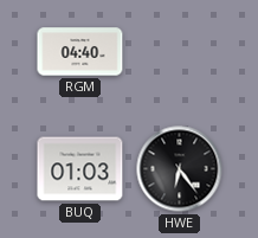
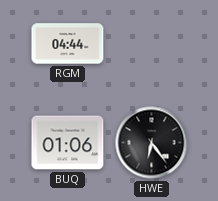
RGM: 04:40 -> 04:44 (68, 44)
BUQ: 01:03 -> 01:06 (68, 143)
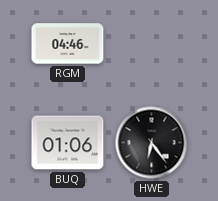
RGM: 04:44 -> 04:46 (68, 44)
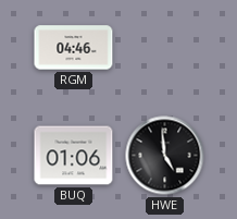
HWE: 6:24 -> 4:59 (165, 156)
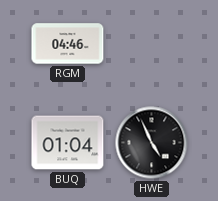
BUQ: 01:06 -> 01:04 (68, 143)
HWE: 4:59 -> 4:56 (152, 143)
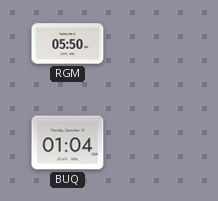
RGM: 04:46 -> 05:50 (68, 44)
HWE: 4:56 -> none (152, 143)
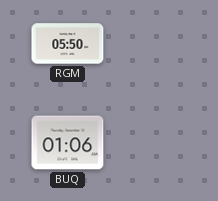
BUQ: 01:04 -> 01:06 (68, 143)
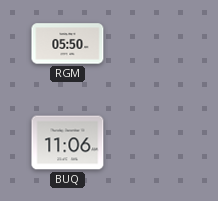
BUQ: 01:06 -> 11:06 (68, 143)
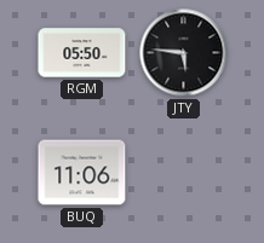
JTY: none -> 5:46 (184, 53)
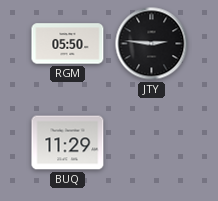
JTY: 5:46 -> 2:46 (152, 44)
BUQ: 11:06 -> 11:29 (68, 143)
